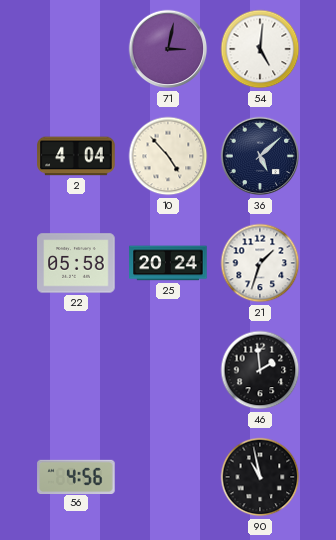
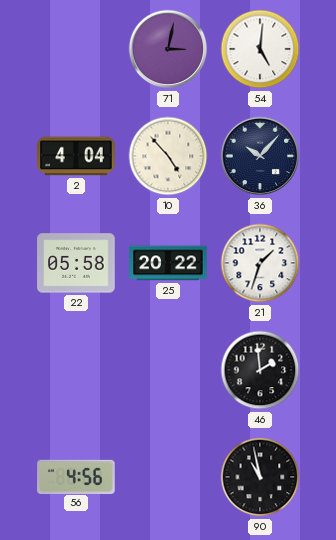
36: 5:08 -> 10:07 (260, 156)
25: 20:24 -> 20:22 (168, 263)
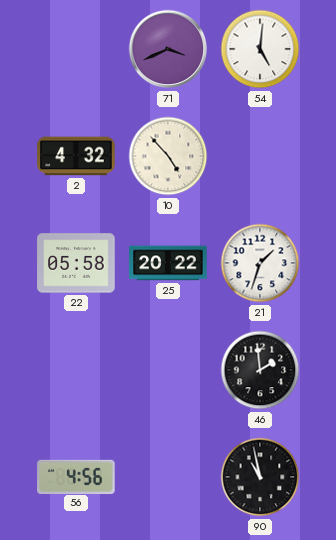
71: 3:02 -> 3:41 (168, 49)
2: 4:04 -> 4:32 (76, 156)
36: 10:07 -> none (260, 156)
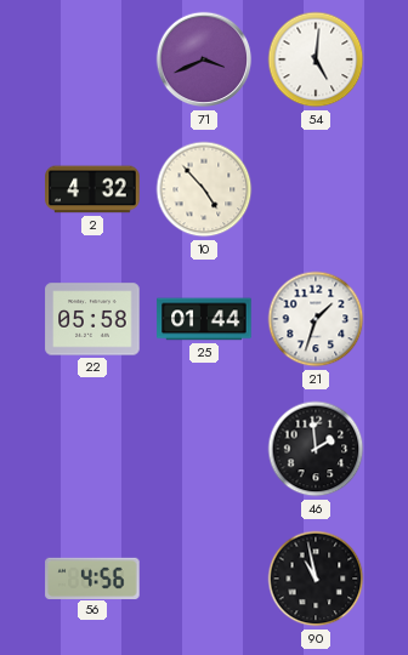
25: 20:22 -> 01:44 (204, 319)
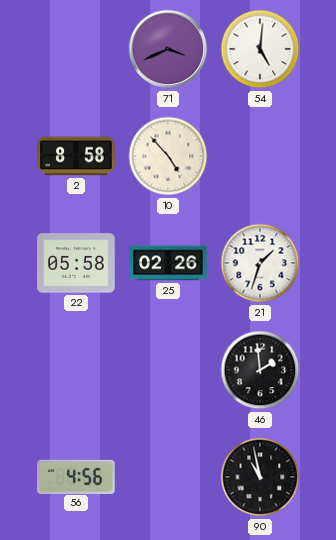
2: 4:32 -> 8:58 (76, 156)
25: 01:44 -> 02:26 (168, 263)
